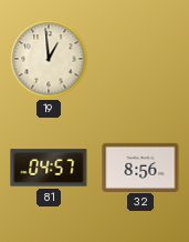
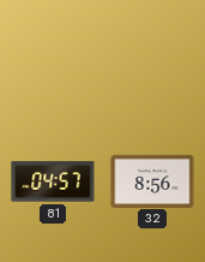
19: 12:59 -> none (49, 59)
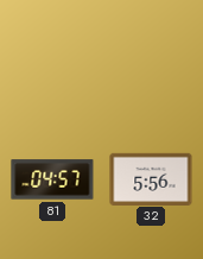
32: 8:56 -> 5:56 (151, 178)
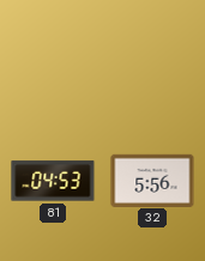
81: 04:57 -> 04:53 (53, 181)
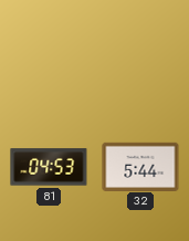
32: 5:56 -> 5:44 (140, 166)
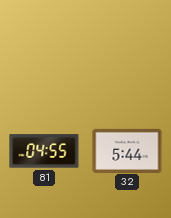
81: 04:53 -> 04:55 (44, 151)
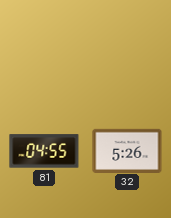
32: 5:44 -> 5:26 (127, 150)
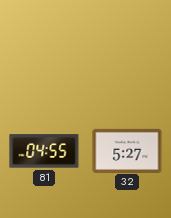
32: 5:26 -> 5:27 (127, 150)
